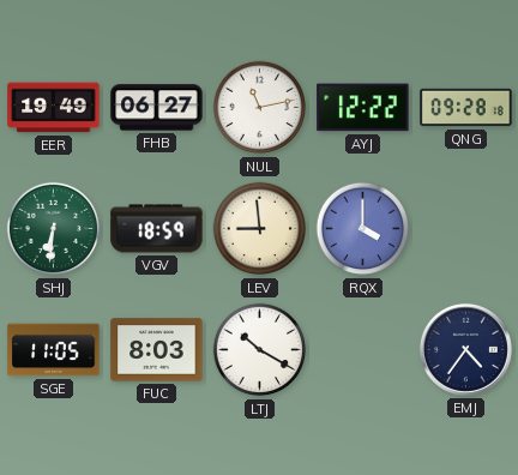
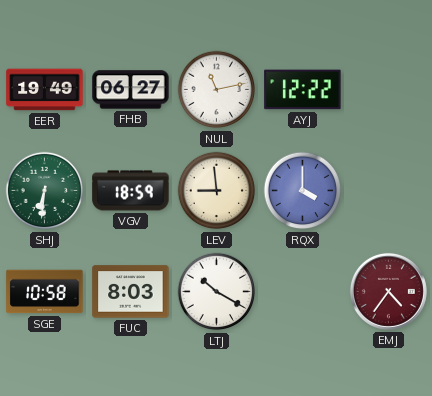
QNG: 09:28 -> none (466, 108)
SGE: 11:05 -> 10:58 (45, 292)
EMJ dial: navy -> burgundy (388, 291)
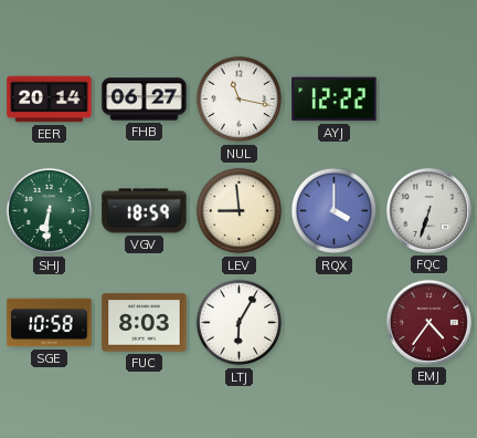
EER: 19:49 -> 20:14 (50, 100)
NUL: 11:13 -> 11:17 (240, 100)
FQC: none -> 6:33 (428, 210)
LTJ: 10:20 -> 6:05 (240, 323)
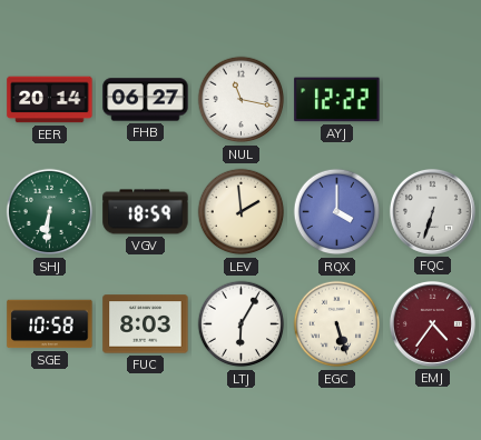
LEV: 8:59 -> 1:59 (242, 212)
EGC: none -> 5:27 (337, 324)
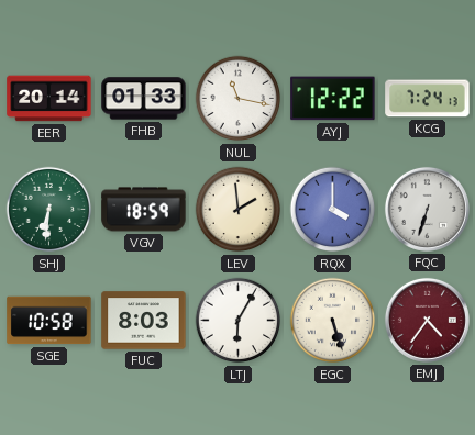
FHB: 06:27 -> 01:33 (144, 99)
KCG: none -> 7:24 (428, 99)
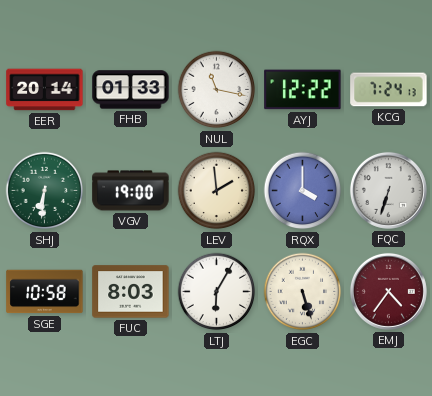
VGV: 18:59 -> 19:00 (131, 191)
